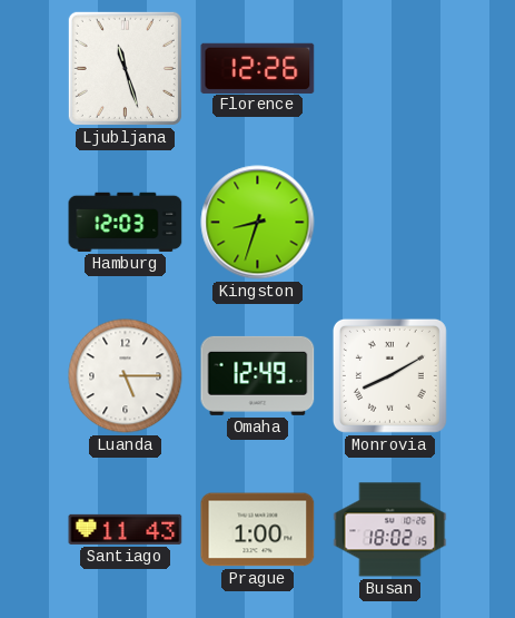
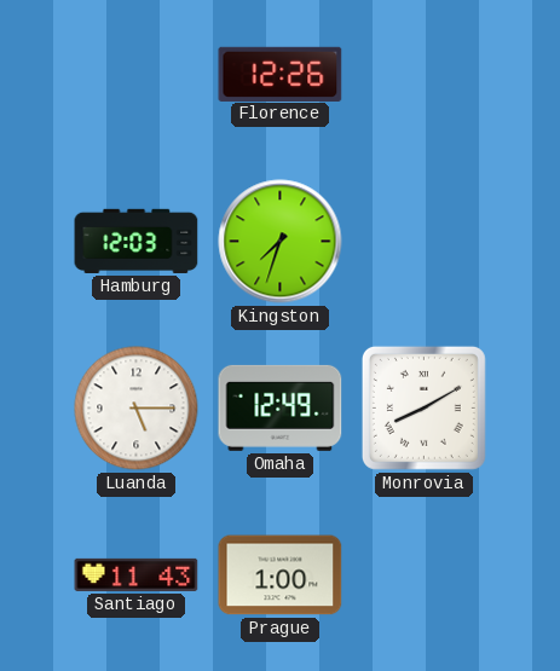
Ljubljana: 11:27 -> none (125, 68)
Kingston: 8:33 -> 7:33 (281, 242)
Busan: 18:02 -> none (390, 530)
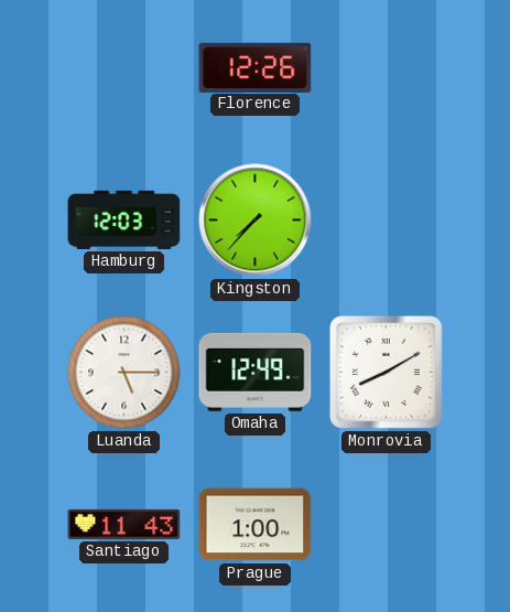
Kingston: 7:33 -> 7:37 (256, 221)
